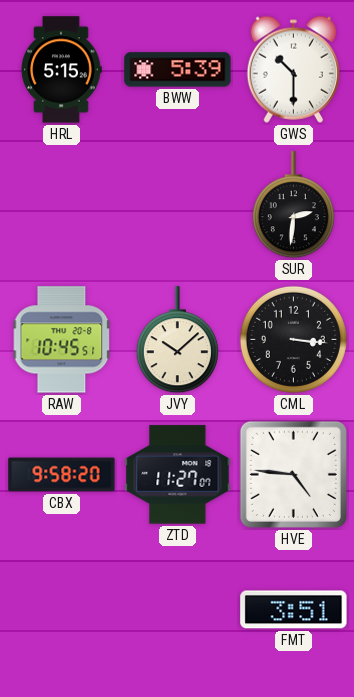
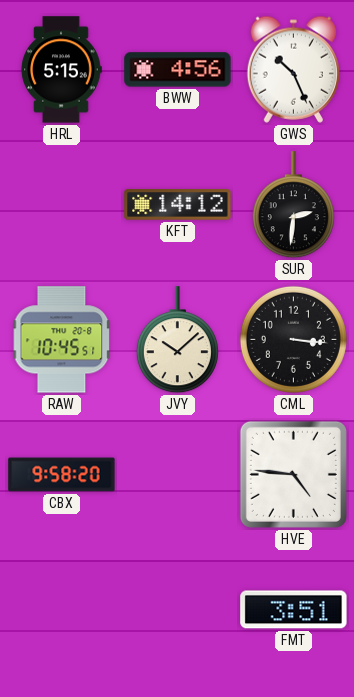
BWW: 5:39 -> 4:56 (178, 70)
GWS: 10:30 -> 10:26 (293, 69)
KFT: none -> 14:12 (178, 205)
ZTD: 11:27 -> none (178, 475)
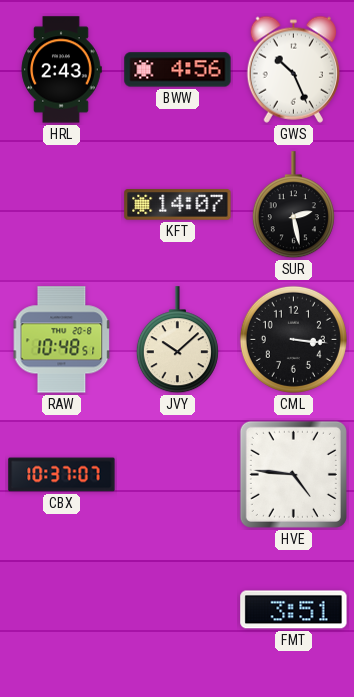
HRL: 5:15 -> 2:43 (61, 70)
KFT: 14:12 -> 14:07 (178, 205)
SUR: 2:31 -> 2:28 (293, 205)
RAW: 10:45 -> 10:48 (62, 340)
CBX: 9:58 -> 10:37 (62, 475)
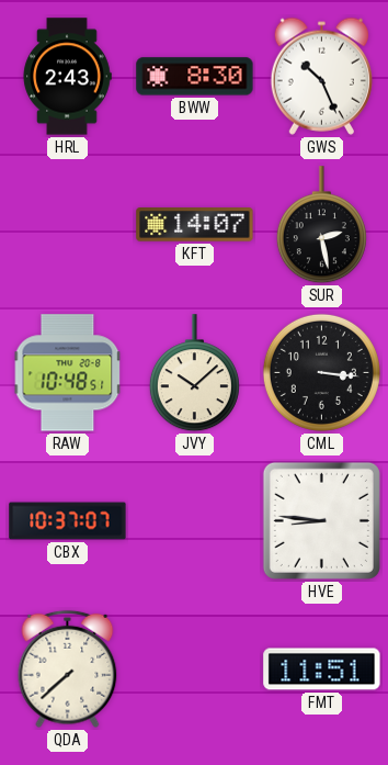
BWW: 4:56 -> 8:30 (195, 77)
HVE: 4:46 -> 8:46 (321, 520)
QDA: none -> 7:38 (68, 670)
FMT: 3:51 -> 11:51 (322, 670)
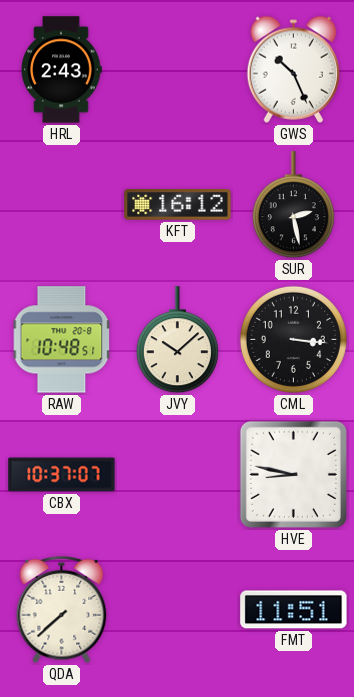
BWW: 8:30 -> none (195, 77)
KFT: 14:07 -> 16:12 (178, 205)
HVE: 8:46 -> 8:47 (293, 474)
